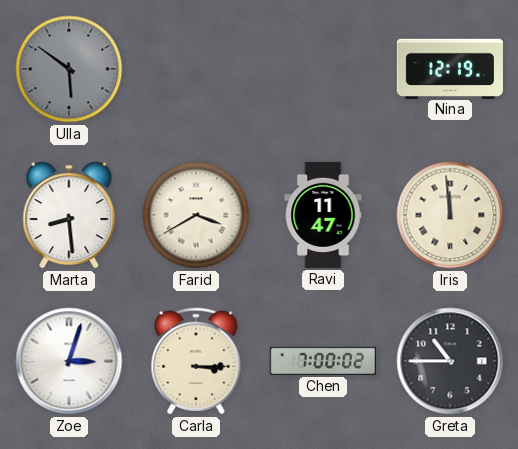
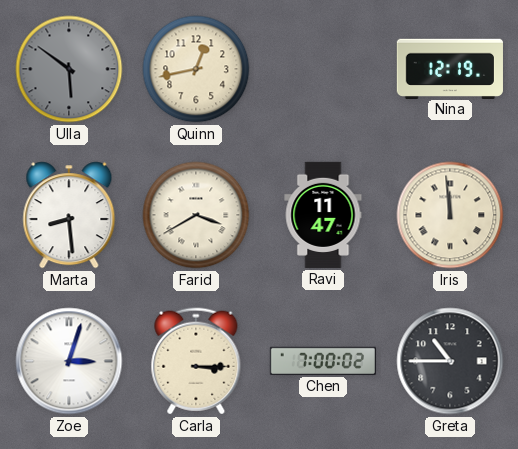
Quinn: none -> 12:43 (196, 69)
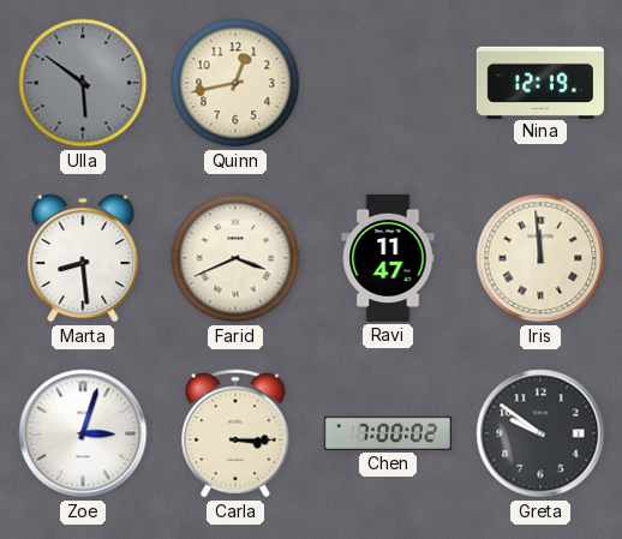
Farid: 3:40 -> 3:41 (235, 258)
Greta: 10:45 -> 9:51 (540, 433)
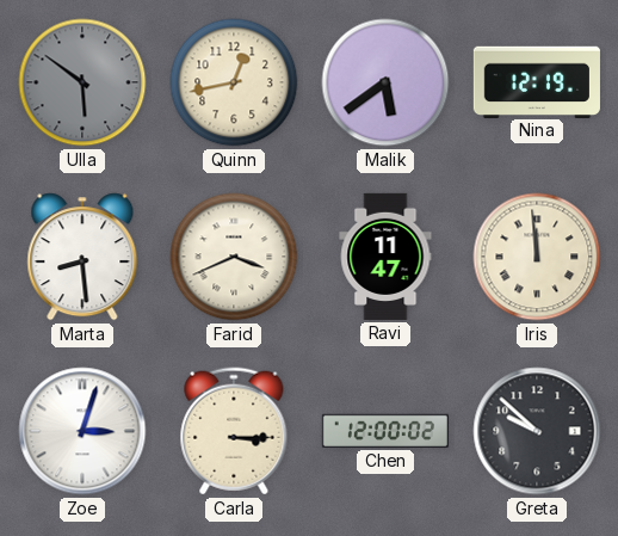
Malik: none -> 5:39 (385, 82)
Chen: 7:00 -> 12:00 (385, 431)
Greta: 9:51 -> 9:52 (537, 431)
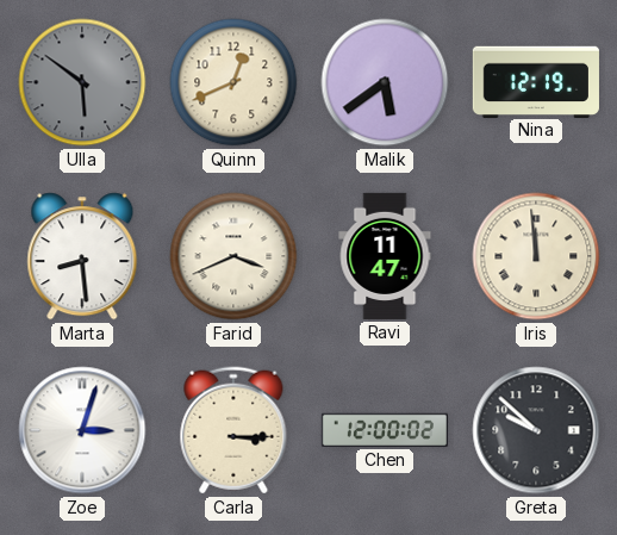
Quinn: 12:43 -> 12:41 (233, 82)
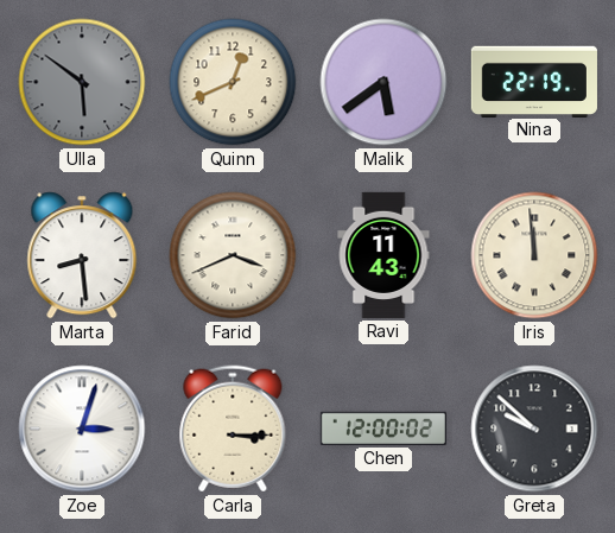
Nina: 12:19 -> 22:19 (534, 81)
Ravi: 11:47 -> 11:43 (383, 255)
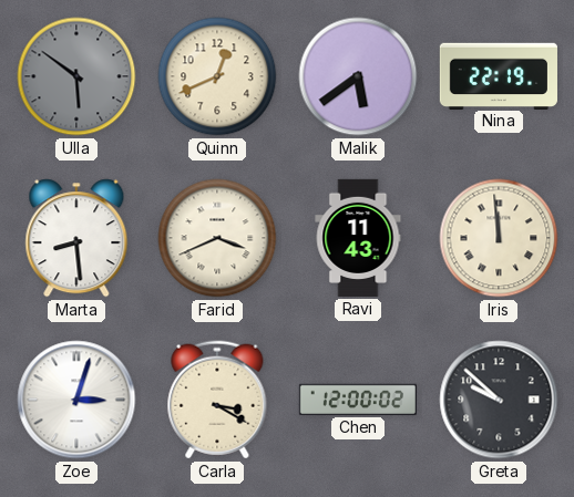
Carla: 3:15 -> 3:20 (217, 400)
